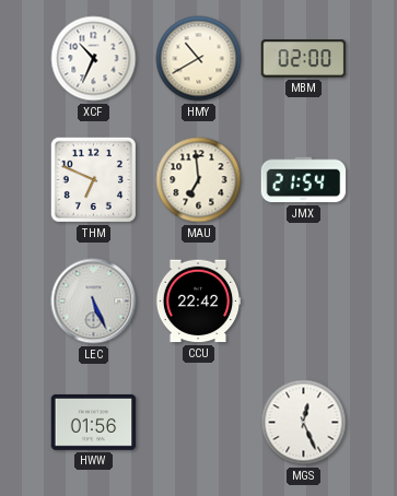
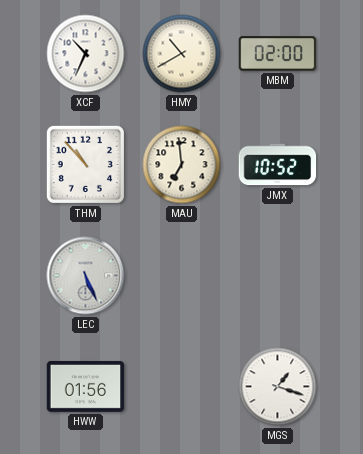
THM: 6:49 -> 10:53 (85, 164)
JMX: 21:54 -> 10:52 (278, 165)
CCU: 22:42 -> none (198, 302)
MGS: 12:26 -> 1:18 (278, 387)
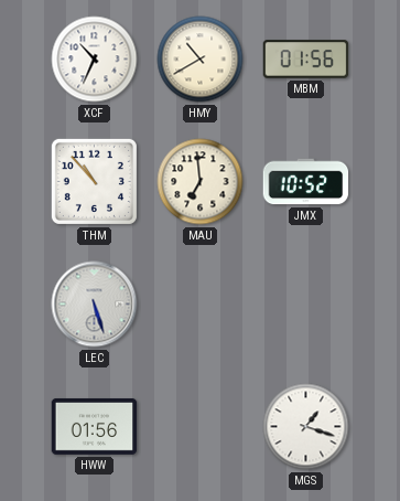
MBM: 02:00 -> 01:56 (306, 60)
LEC: 5:26 -> 5:27 (95, 305)
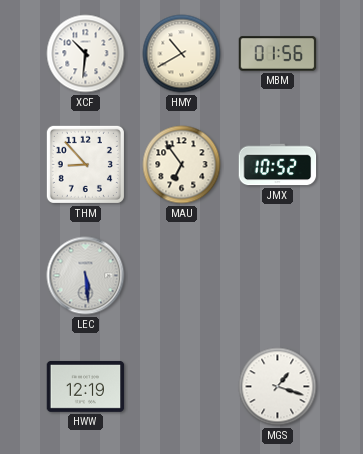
XCF: 10:34 -> 10:31 (86, 54)
THM: 10:53 -> 8:53 (85, 164)
MAU: 6:59 -> 6:54 (182, 165)
LEC: 5:27 -> 5:29 (86, 276)
HWW: 01:56 -> 12:19 (86, 387)
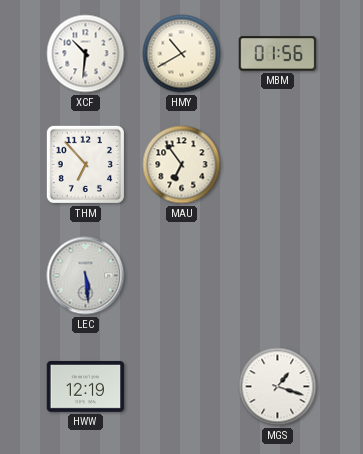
THM: 8:53 -> 6:53 (85, 164)
JMX: 10:52 -> none (278, 165)
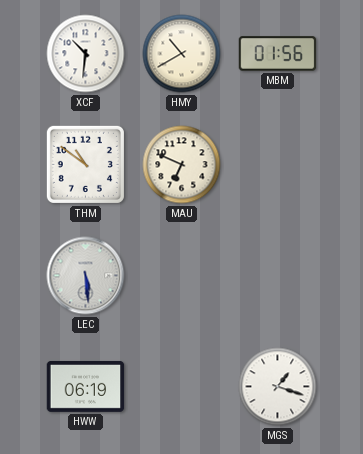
THM: 6:53 -> 10:51 (85, 164)
MAU: 6:54 -> 6:49 (182, 165)
HWW: 12:19 -> 06:19 (86, 387)
